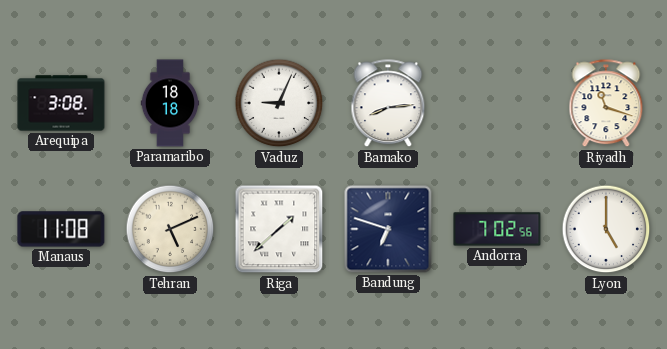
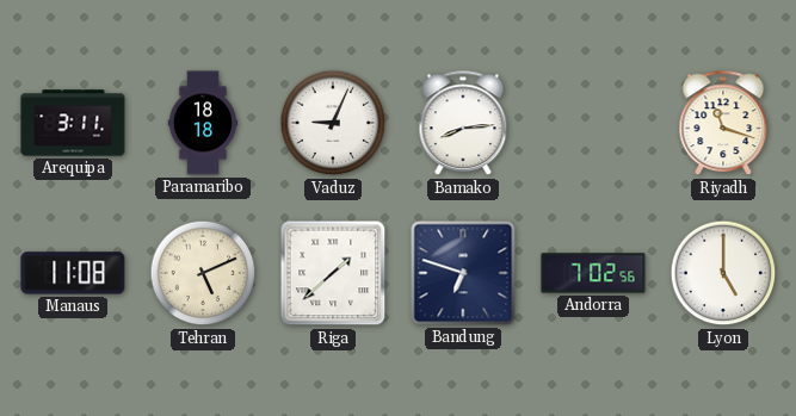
Arequipa: 3:08 -> 3:11 (73, 123)
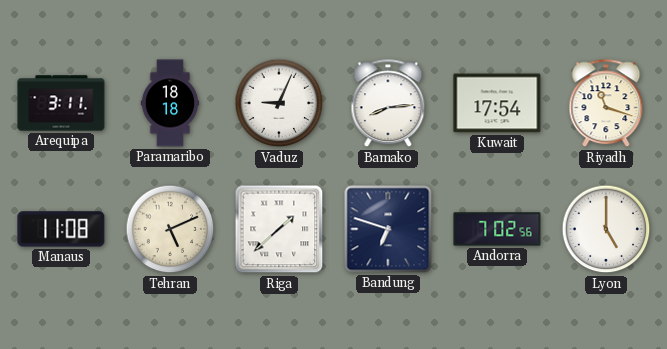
Kuwait: none -> 17:54 (497, 103)
